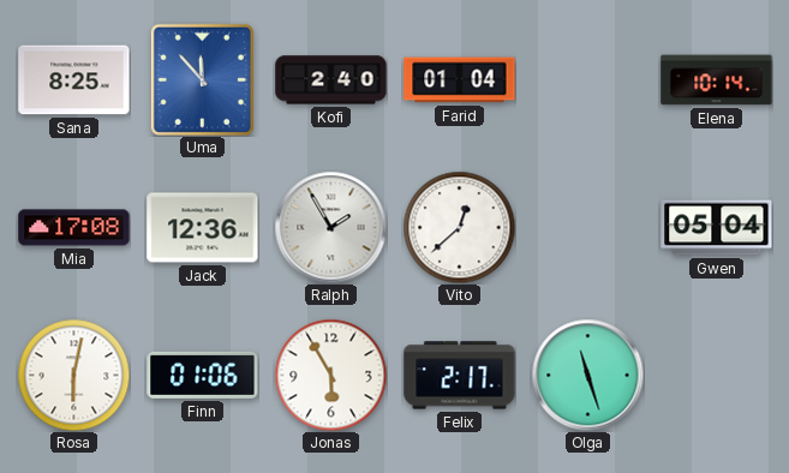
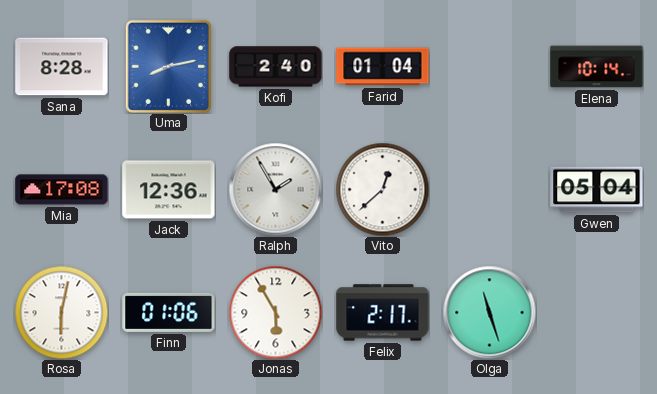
Sana: 8:25 -> 8:28 (62, 67)
Uma: 11:53 -> 8:13 (168, 66)
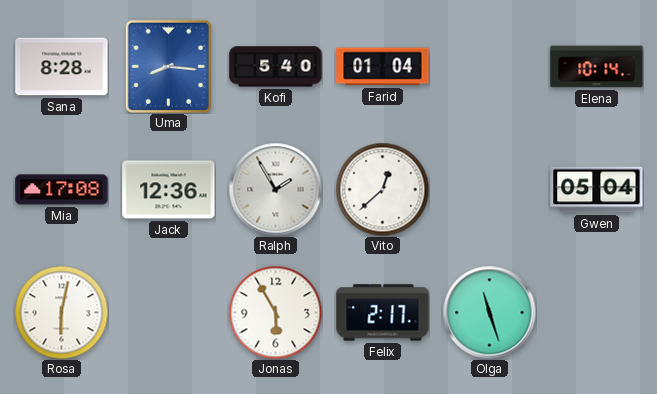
Uma: 8:13 -> 8:16 (168, 66)
Kofi: 2:40 -> 5:40 (276, 67)
Finn: 01:06 -> none (169, 312)
